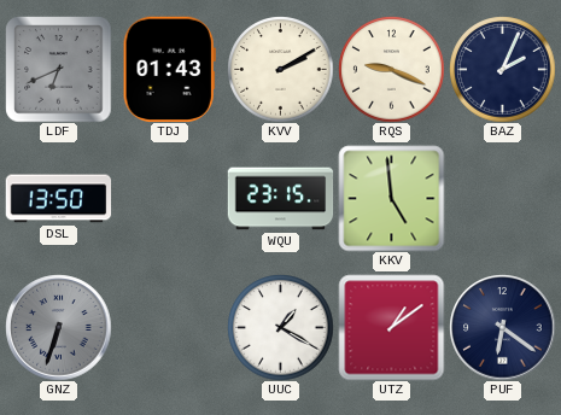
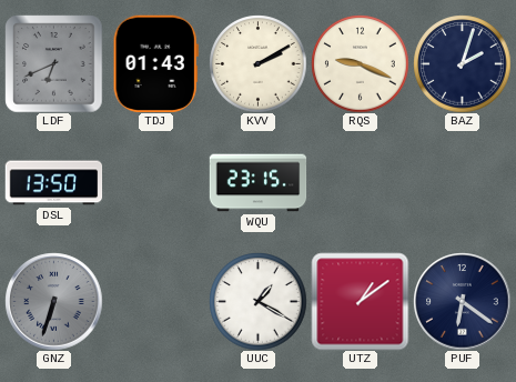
BAZ: 2:04 -> 2:03 (462, 63)
KKV: 4:59 -> none (391, 198)
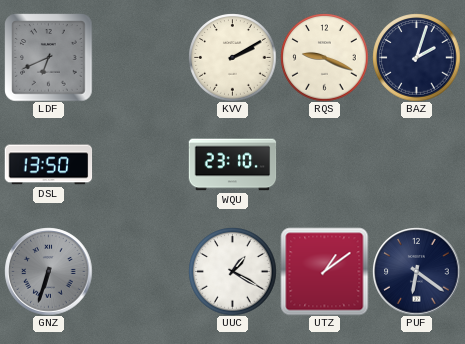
TDJ: 01:43 -> none (155, 63)
WQU: 23:15 -> 23:10 (232, 165)
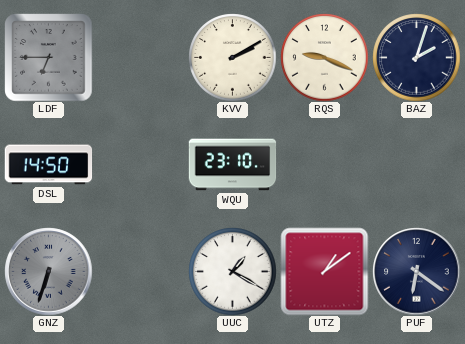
LDF: 6:41 -> 6:45 (48, 57)
DSL: 13:50 -> 14:50 (48, 165)
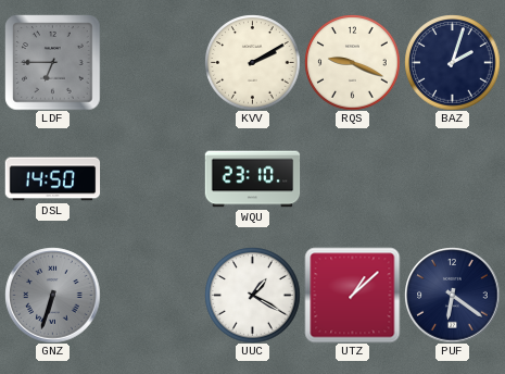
UTZ: 1:09 -> 1:08 (352, 295)
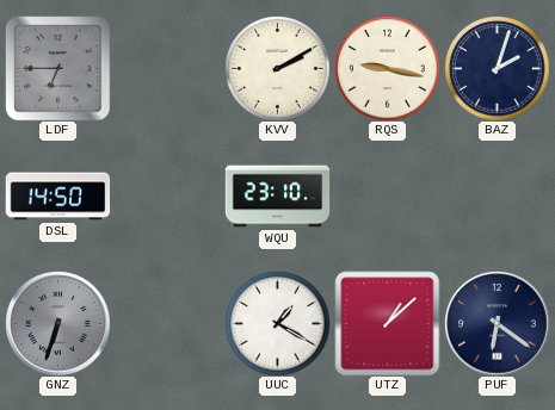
RQS: 9:19 -> 9:17 (387, 68)
